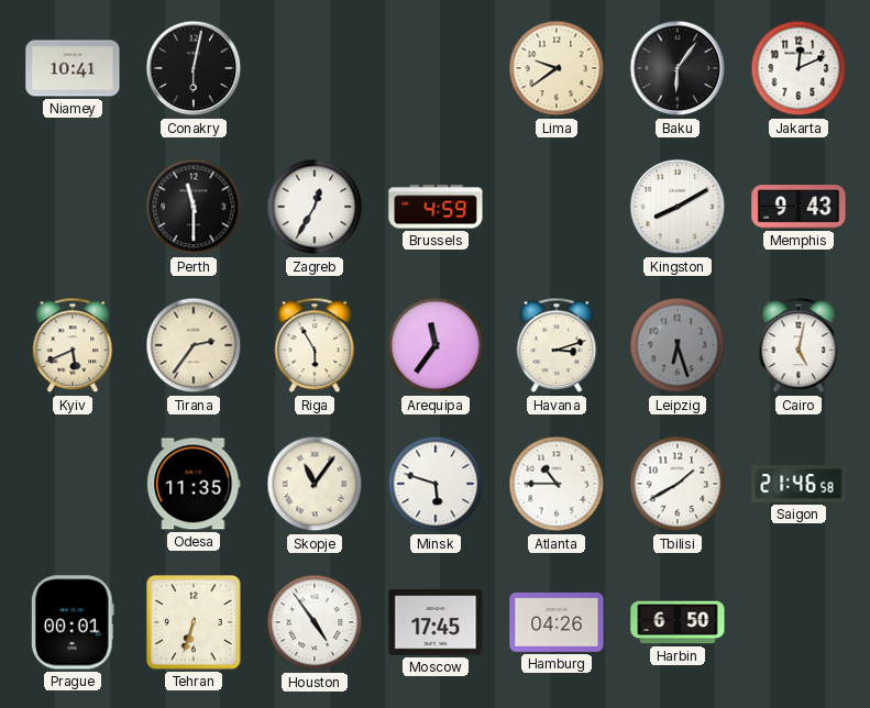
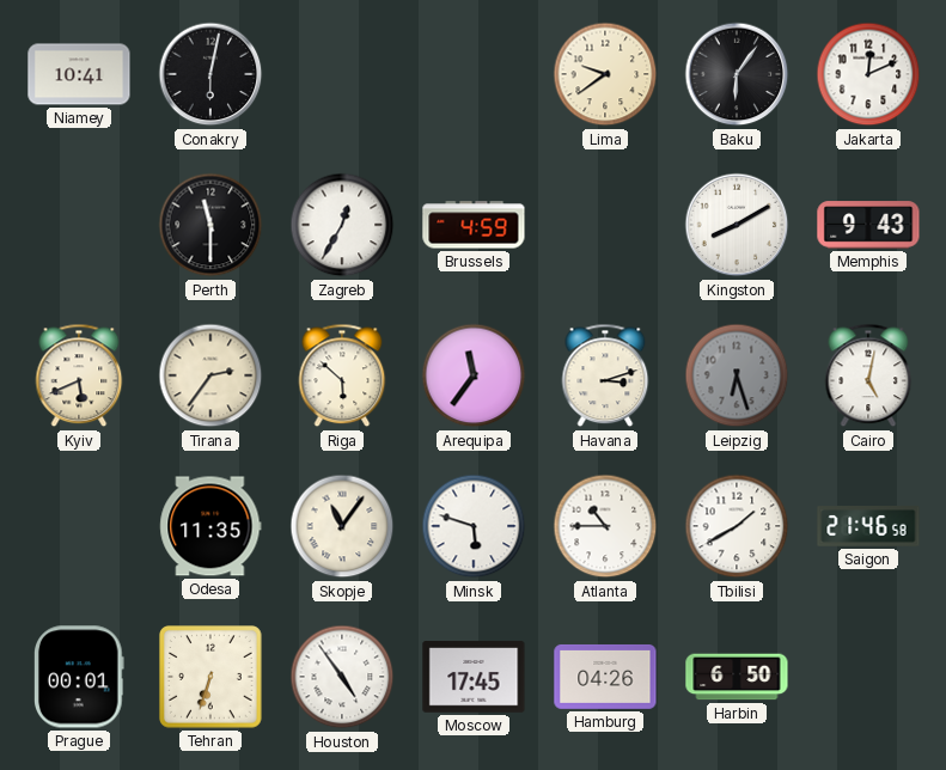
Riga: 5:55 -> 5:52 (342, 375)
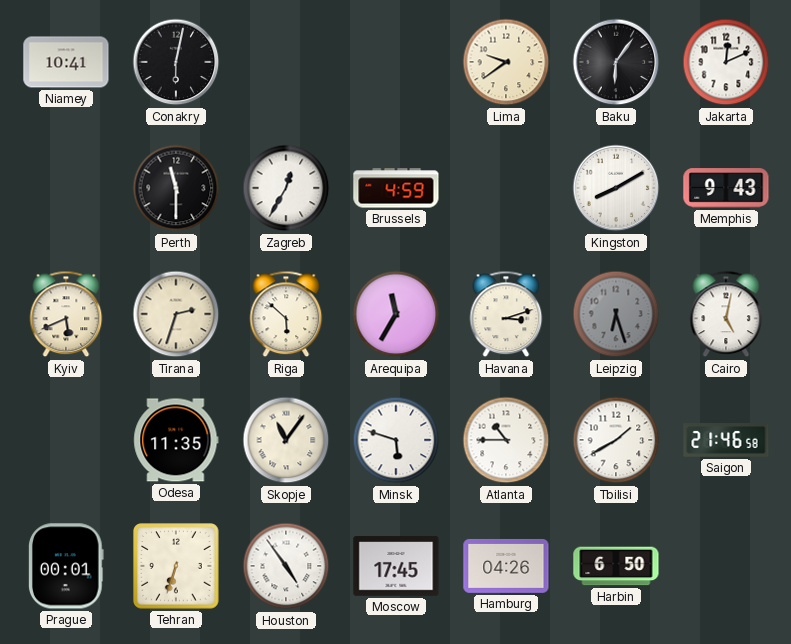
Tirana: 2:36 -> 2:33 (176, 314)
Arequipa: 11:36 -> 11:35 (396, 314)
